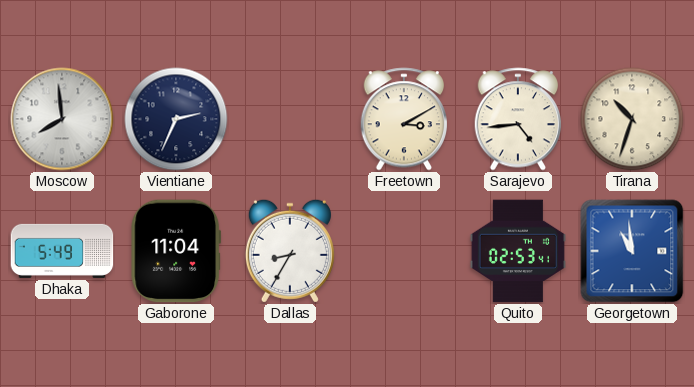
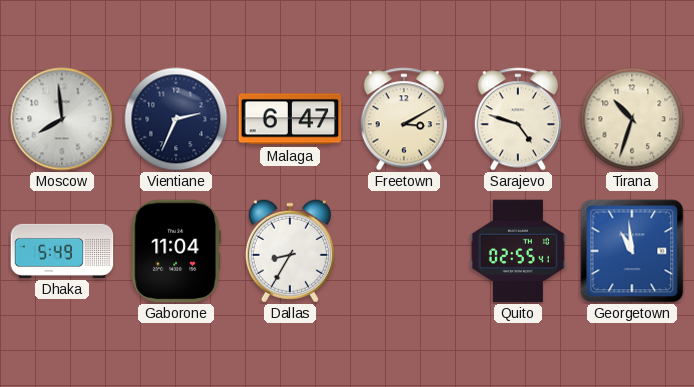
Malaga: none -> 6:47 (290, 119)
Sarajevo: 4:44 -> 4:48 (518, 119)
Quito: 02:53 -> 02:55 (518, 251)
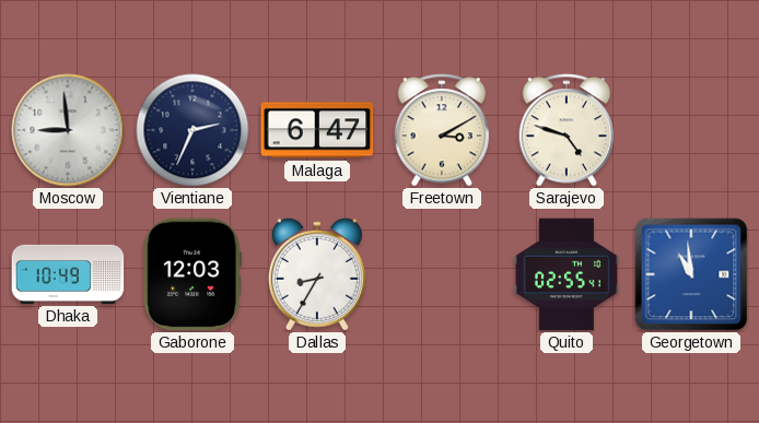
Moscow: 7:59 -> 8:59 (68, 130)
Tirana: 10:33 -> none (632, 119)
Dhaka: 5:49 -> 10:49 (68, 274)
Gaborone: 11:04 -> 12:03 (192, 274)
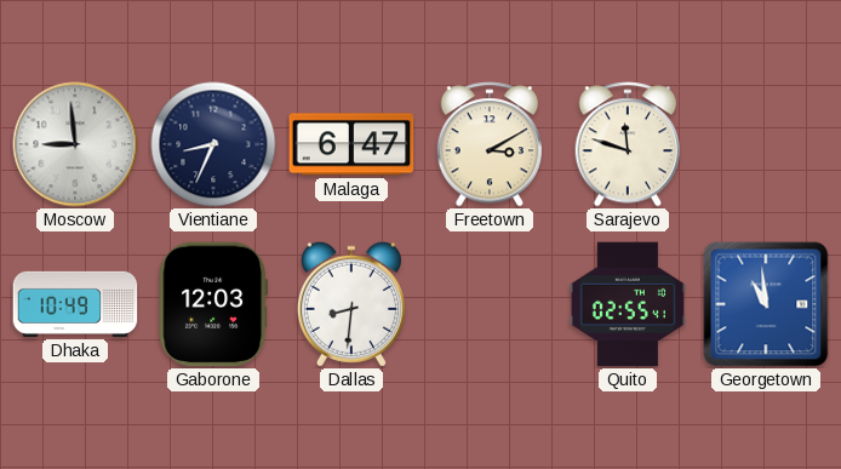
Vientiane: 2:34 -> 8:34 (213, 144)
Sarajevo: 4:48 -> 11:48 (628, 144)
Dallas: 8:35 -> 8:31 (351, 304)
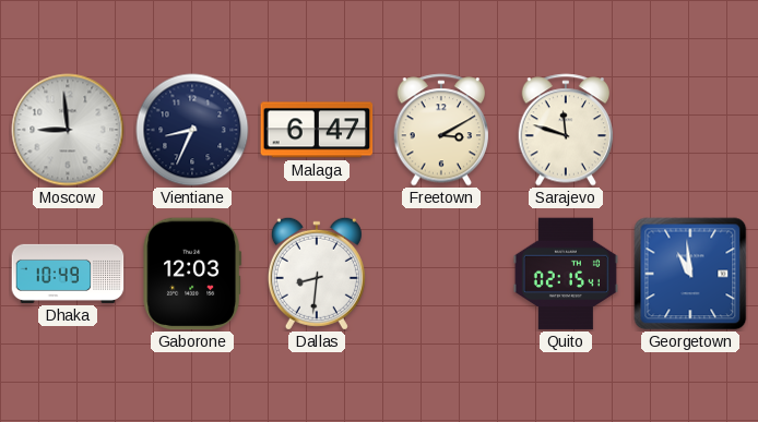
Quito: 02:55 -> 02:15 (566, 274)
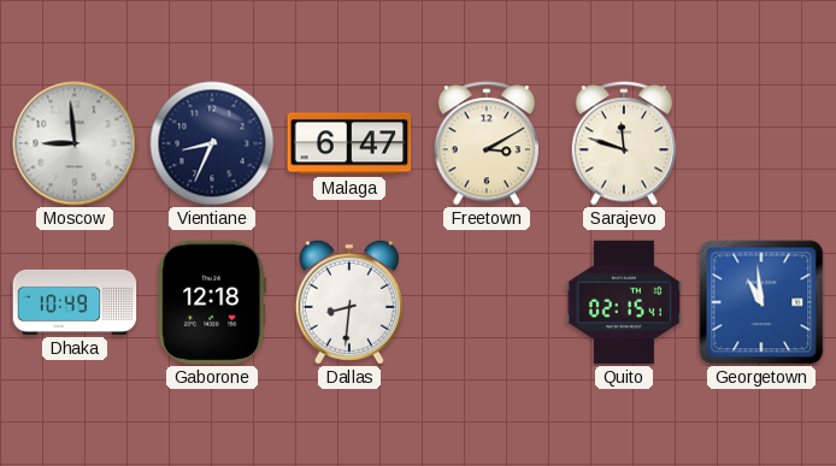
Gaborone: 12:03 -> 12:18 (212, 302)
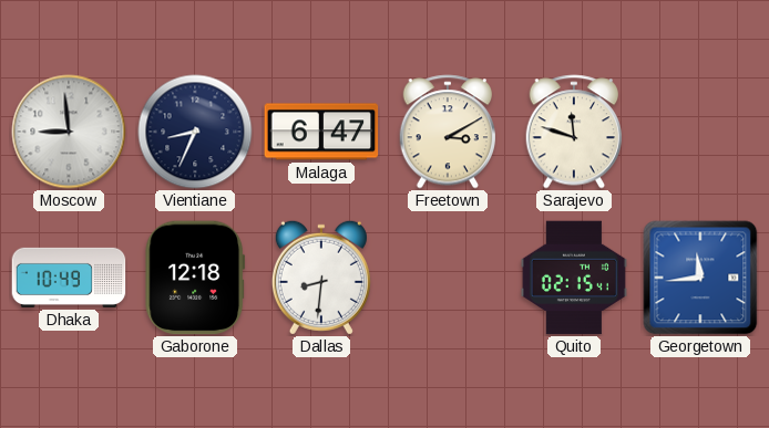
Georgetown: 10:59 -> 11:44 (700, 278)
